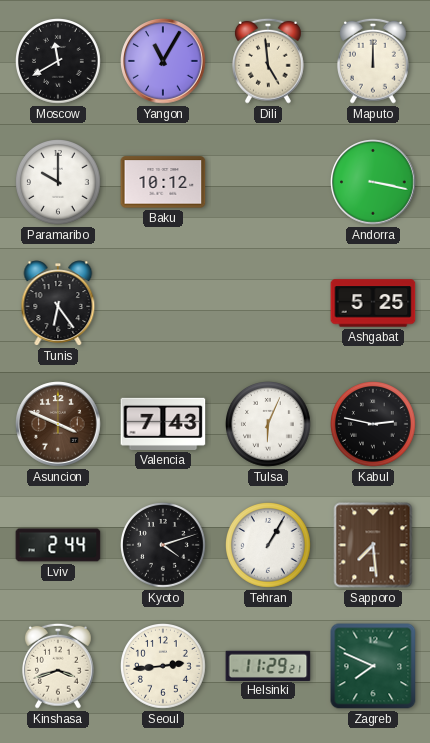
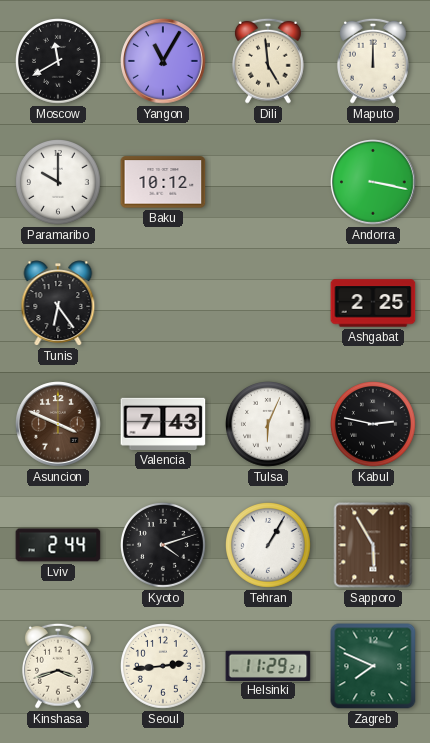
Ashgabat: 5:25 -> 2:25 (373, 303)
Sapporo: 7:29 -> 5:55 (373, 545)
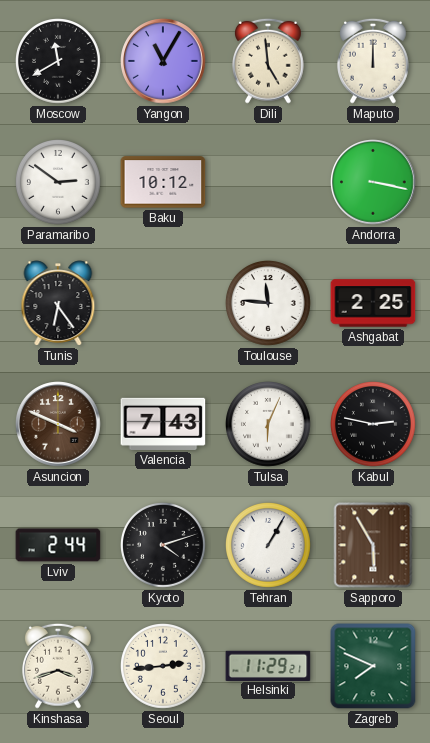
Paramaribo: 10:00 -> 2:51 (59, 183)
Toulouse: none -> 11:46 (269, 304)
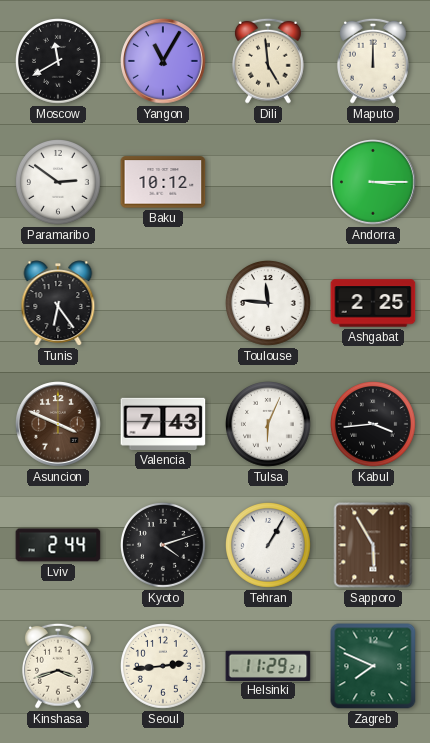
Andorra: 3:17 -> 3:15 (373, 182)
Kabul: 2:47 -> 3:44 (374, 425)
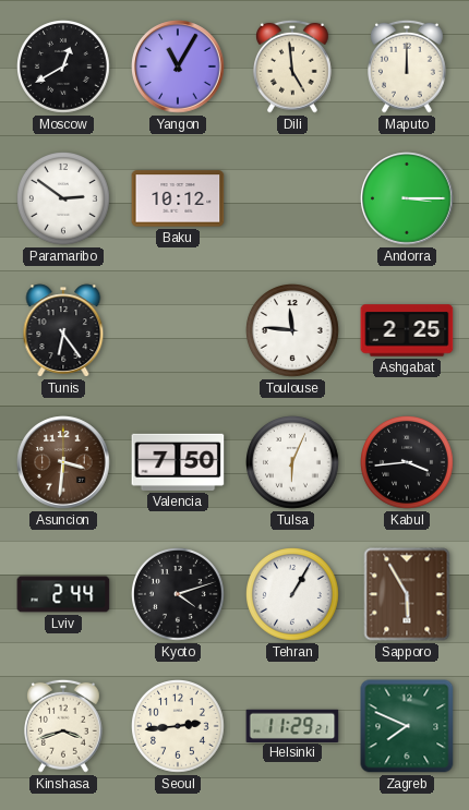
Moscow: 11:40 -> 12:40 (64, 68)
Asuncion: 3:49 -> 3:31 (63, 462)
Valencia: 7:43 -> 7:50 (178, 462)
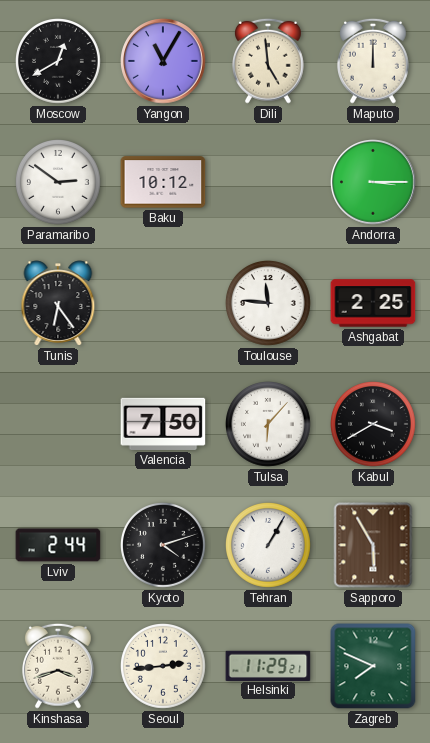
Asuncion: 3:31 -> none (63, 462)
Tulsa: 6:04 -> 6:07 (269, 425)
Kabul: 3:44 -> 3:40 (374, 425)
